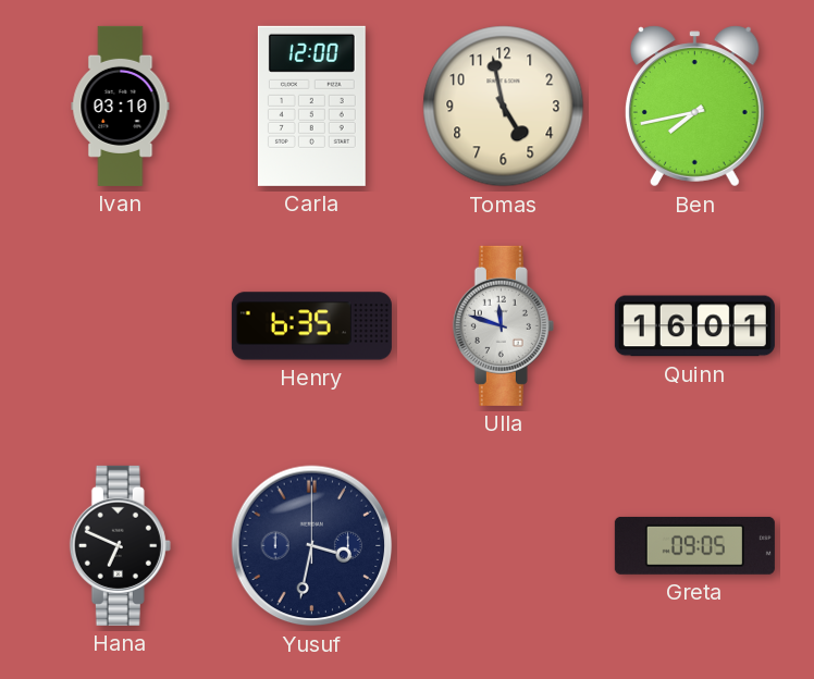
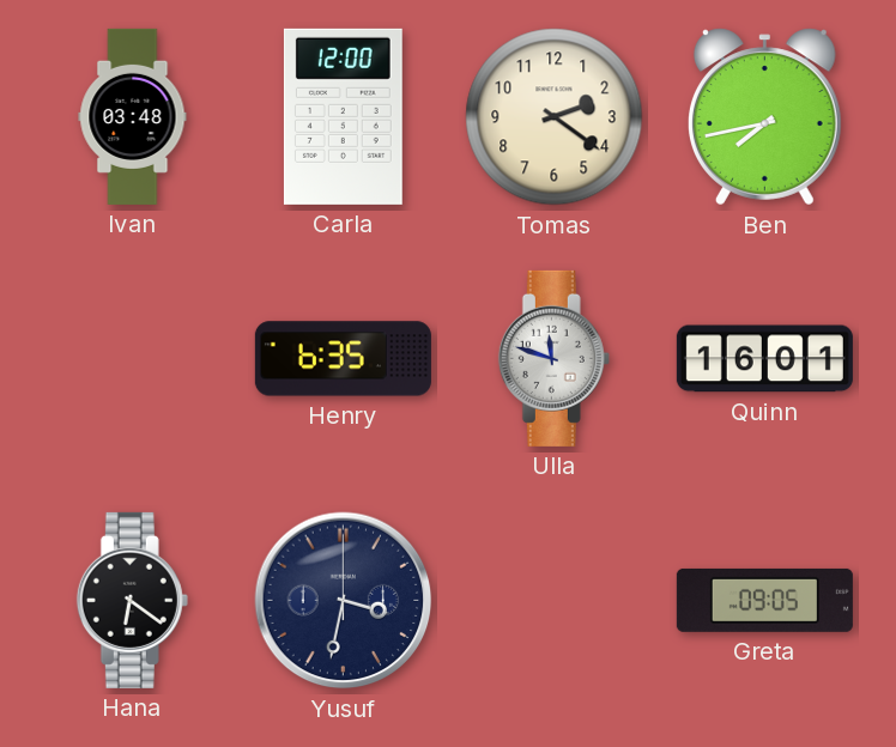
Ivan: 03:10 -> 03:48 (133, 116)
Tomas: 4:58 -> 2:21 (555, 117)
Hana: 6:49 -> 6:21 (132, 600)
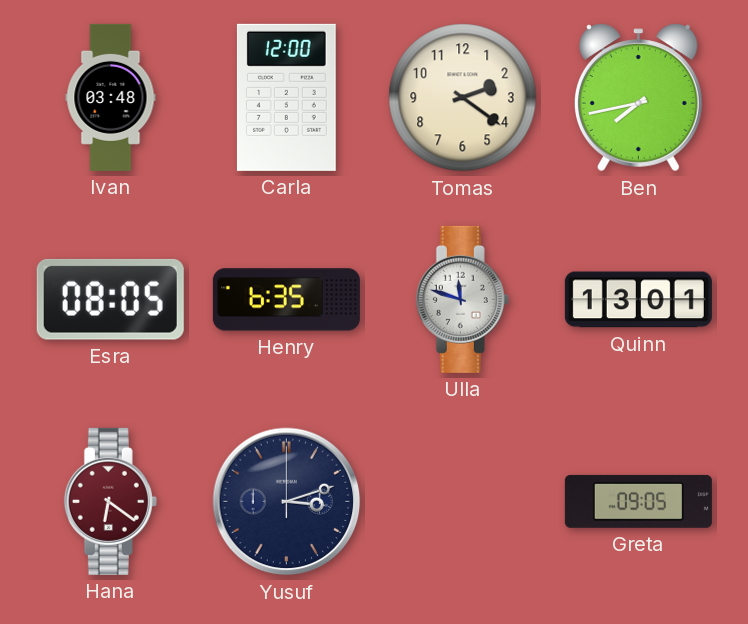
Esra: none -> 08:05 (110, 299)
Quinn: 16:01 -> 13:01 (638, 300)
Hana dial: black -> burgundy (110, 501)
Yusuf: 3:32 -> 3:12 (287, 502)
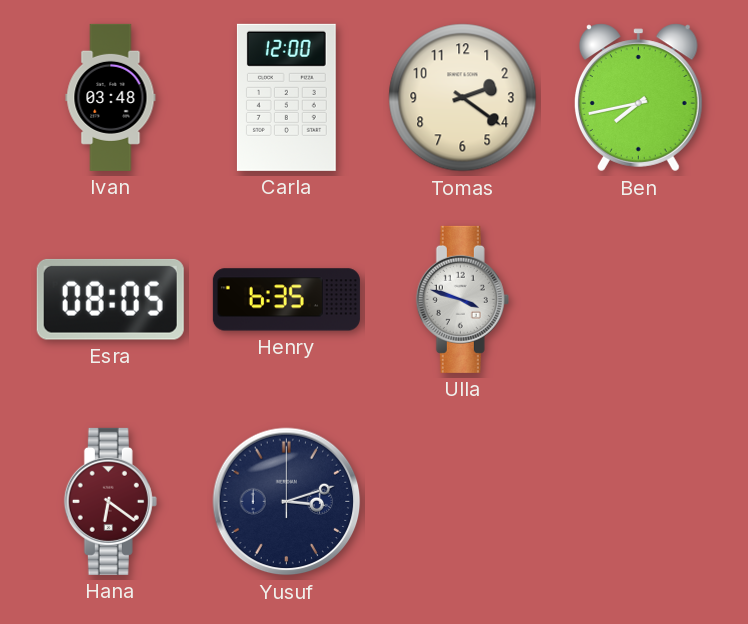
Ulla: 11:48 -> 3:48 (462, 299)
Quinn: 13:01 -> none (638, 300)
Greta: 09:05 -> none (638, 501)
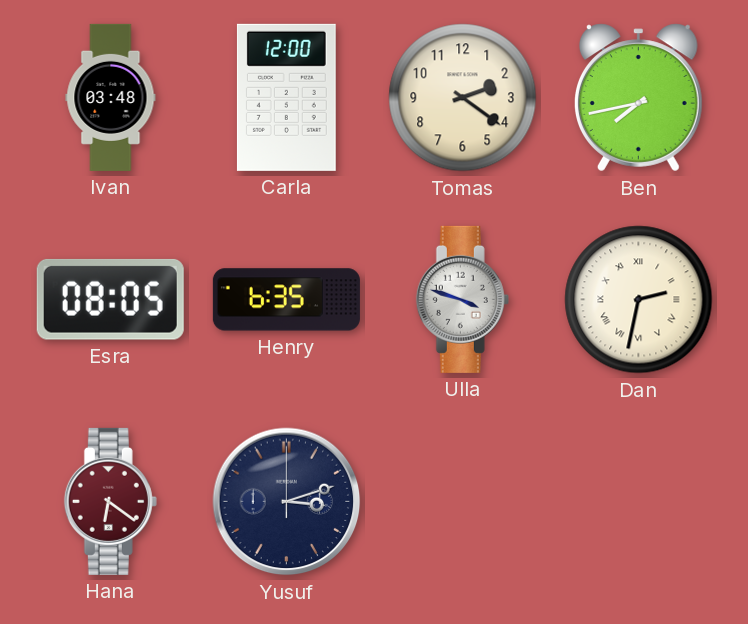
Dan: none -> 2:32 (639, 300)
